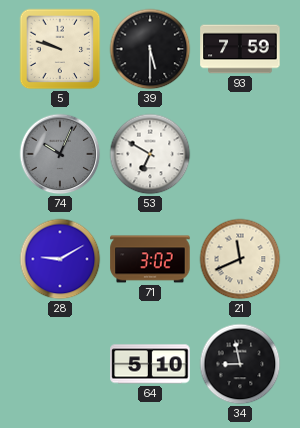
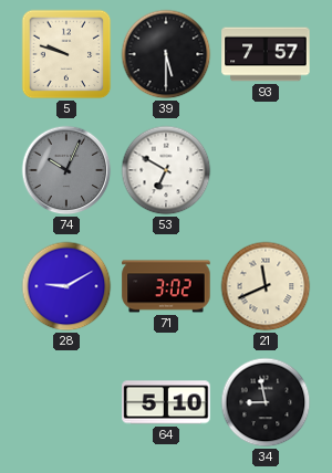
93: 7:59 -> 7:57 (266, 54)
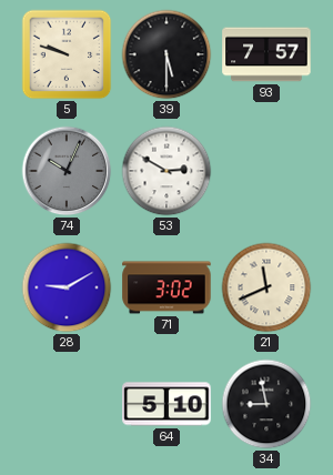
53: 6:50 -> 2:50 (167, 171)
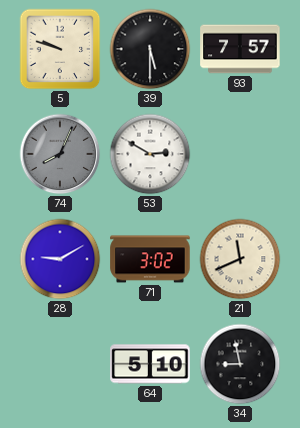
74: 10:04 -> 8:04 (60, 154)
